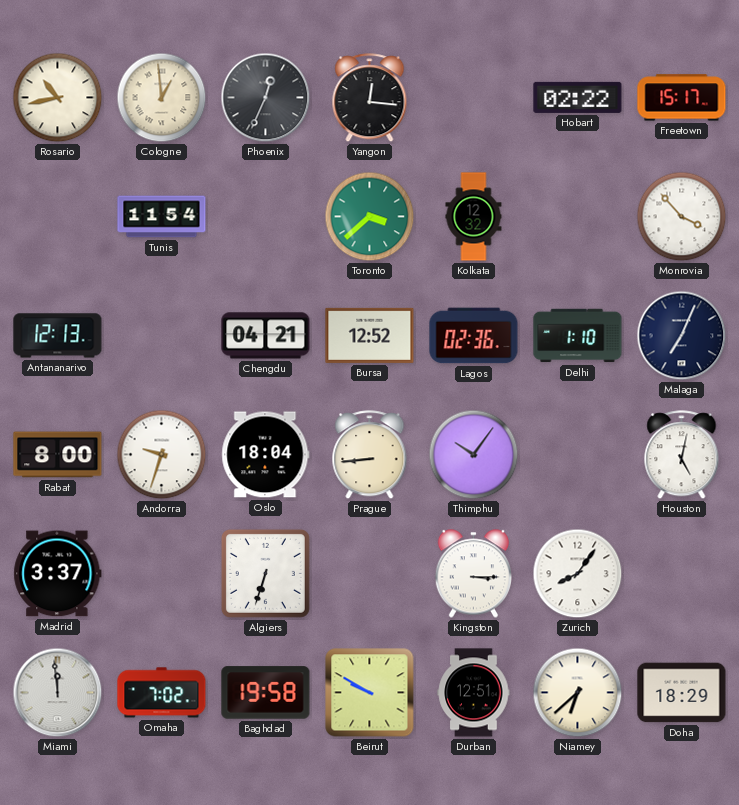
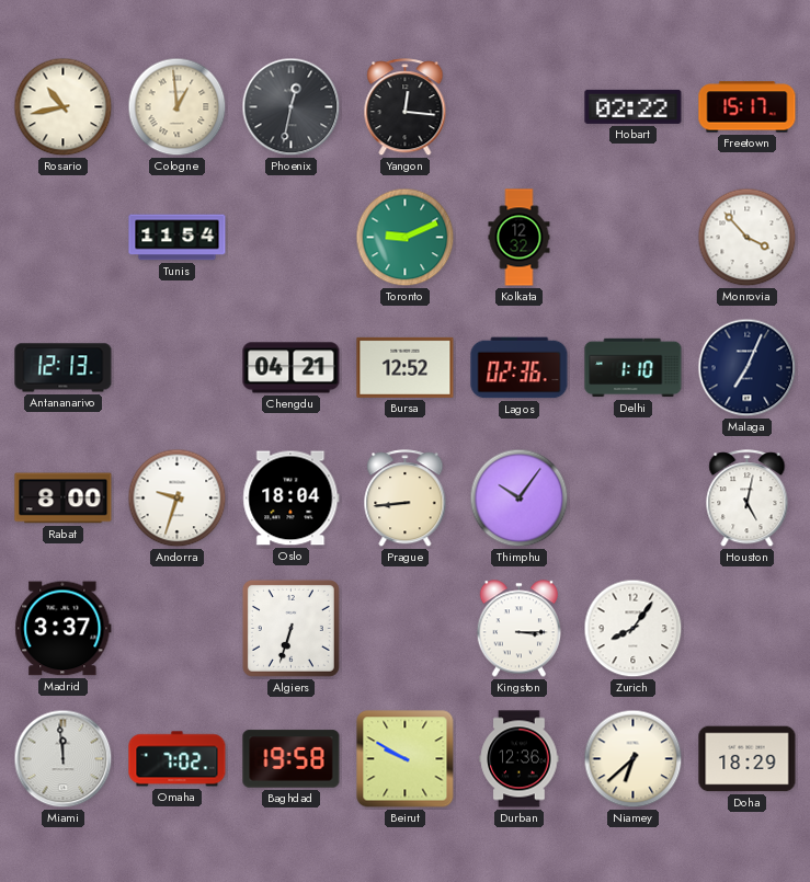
Phoenix: 12:34 -> 12:32 (292, 107)
Toronto: 3:38 -> 9:11 (406, 238)
Durban: 12:51 -> 12:36 (520, 759)
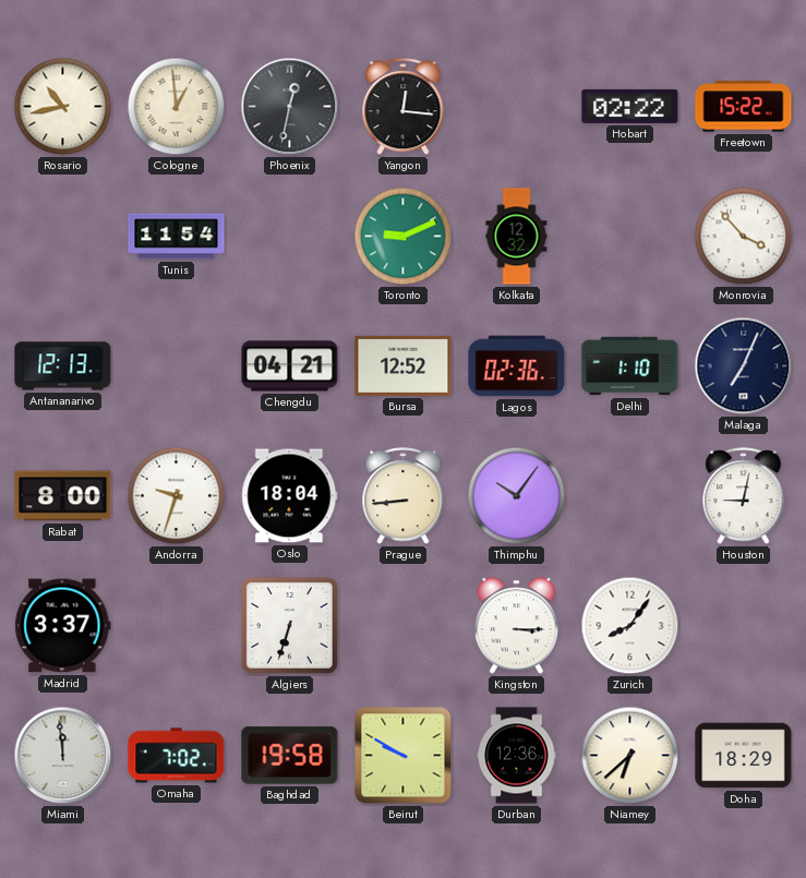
Freetown: 15:17 -> 15:22 (744, 107)
Houston: 5:02 -> 9:02 (744, 496)
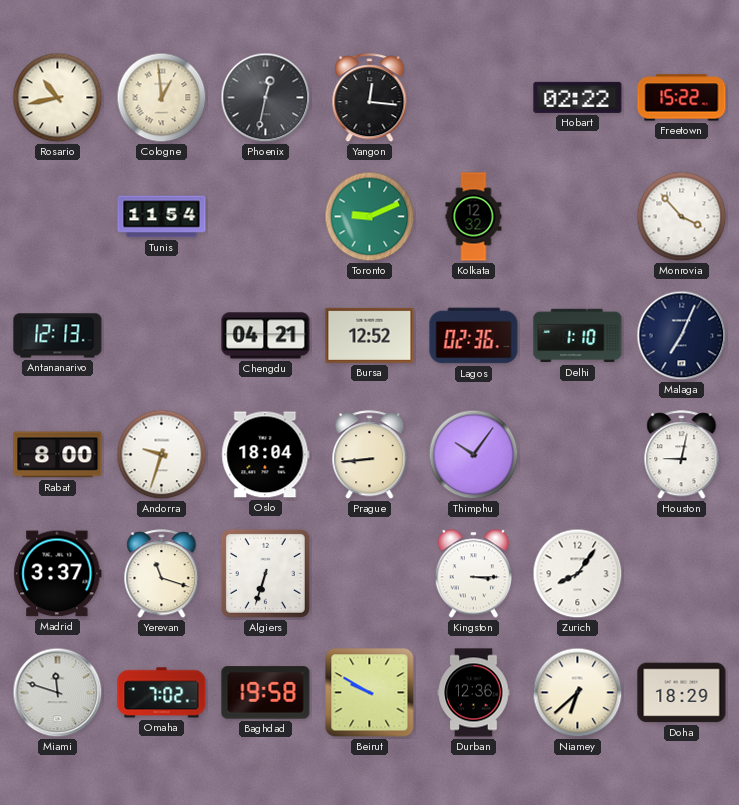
Yerevan: none -> 11:18 (162, 574)
Miami: 11:59 -> 11:48 (58, 693)
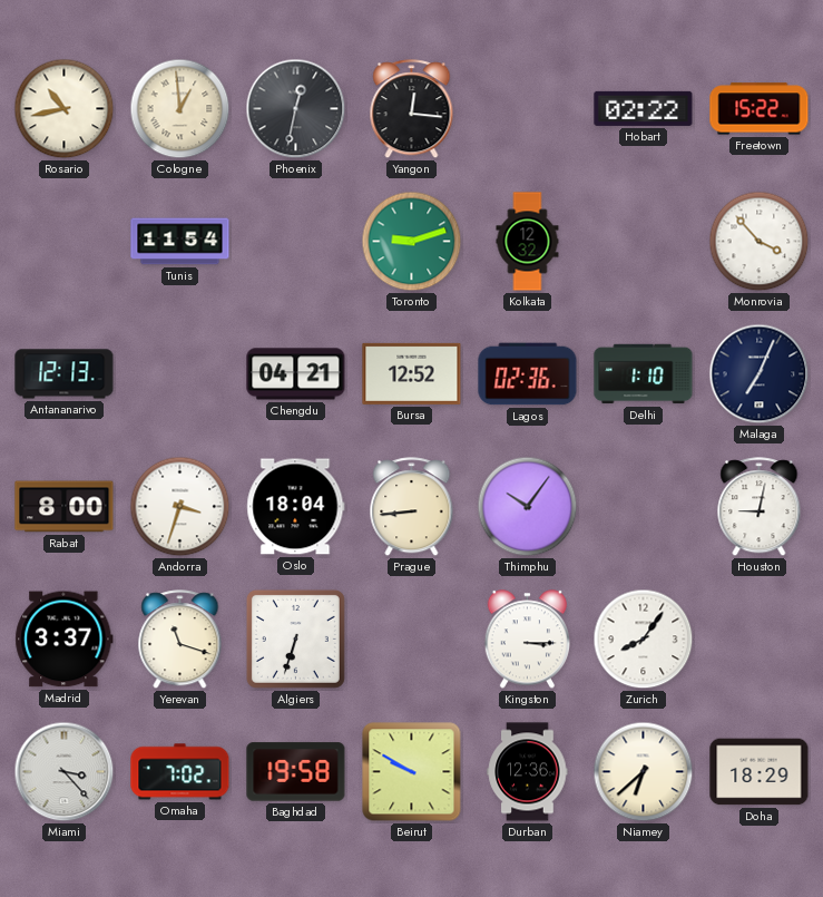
Toronto: 9:11 -> 9:12 (412, 242)
Andorra: 9:33 -> 3:33 (180, 507)
Miami: 11:48 -> 3:23 (65, 772)
